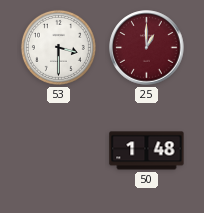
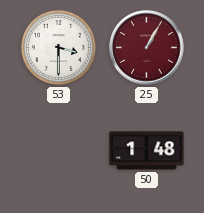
25: 1:00 -> 1:05 (147, 48)
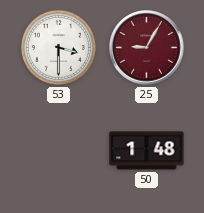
25: 1:05 -> 9:05 (147, 48)
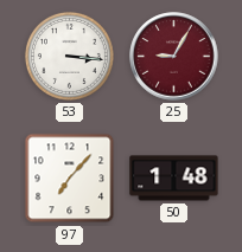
53: 3:30 -> 3:16 (69, 56)
97: none -> 7:07 (70, 179)
